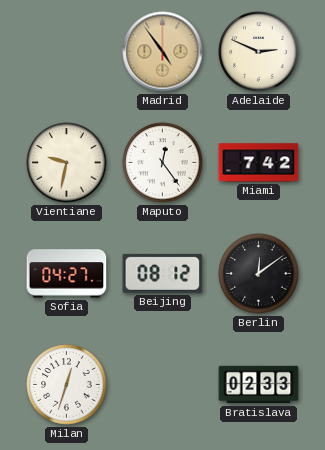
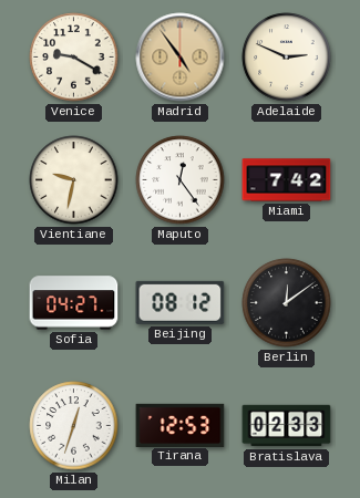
Venice: none -> 9:20 (74, 58)
Tirana: none -> 12:53 (181, 425)
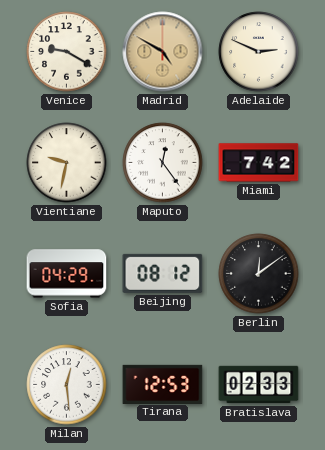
Madrid: 4:54 -> 4:50 (163, 52)
Sofia: 04:27 -> 04:29 (67, 274)
Milan: 12:33 -> 12:29 (67, 385)
